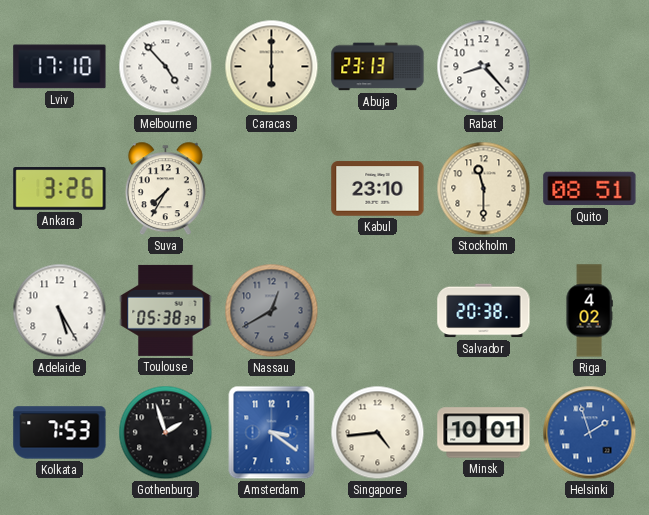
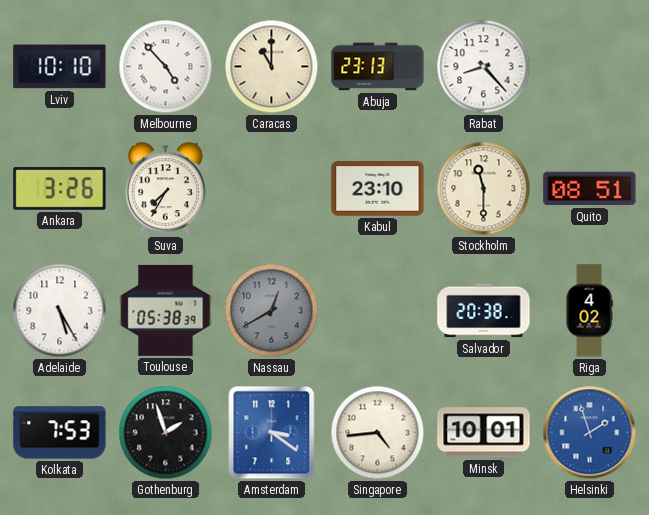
Lviv: 17:10 -> 10:10 (60, 67)
Caracas: 6:00 -> 11:00 (272, 67)
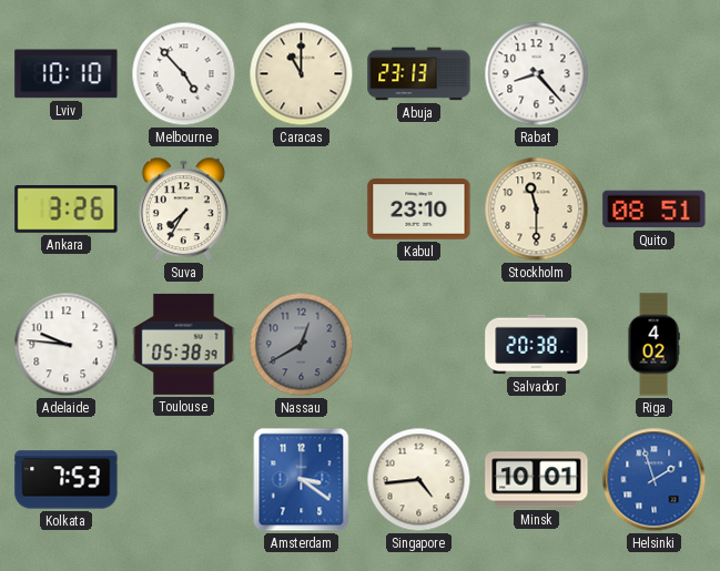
Adelaide: 5:25 -> 9:46 (67, 345)
Gothenburg: 1:57 -> none (166, 433)
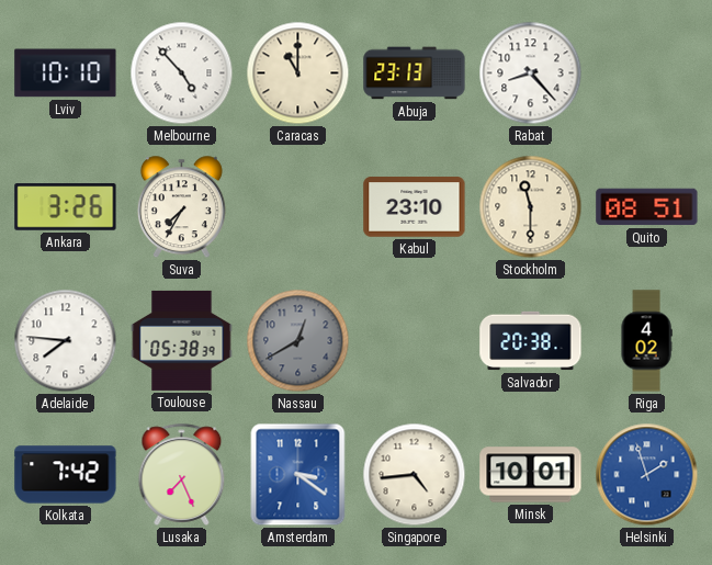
Adelaide: 9:46 -> 7:46 (66, 341)
Kolkata: 7:53 -> 7:42 (66, 475)
Lusaka: none -> 7:26 (182, 474)
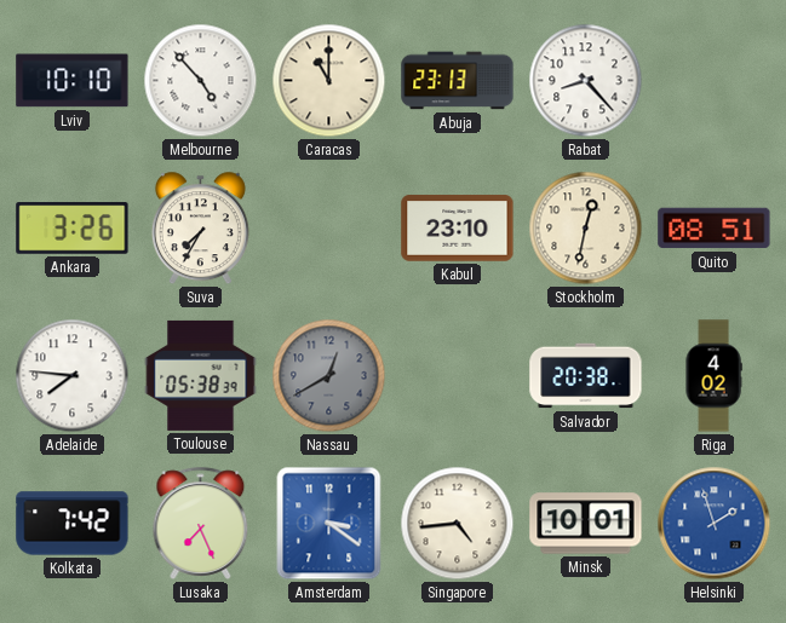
Stockholm: 11:30 -> 12:32 (586, 229)
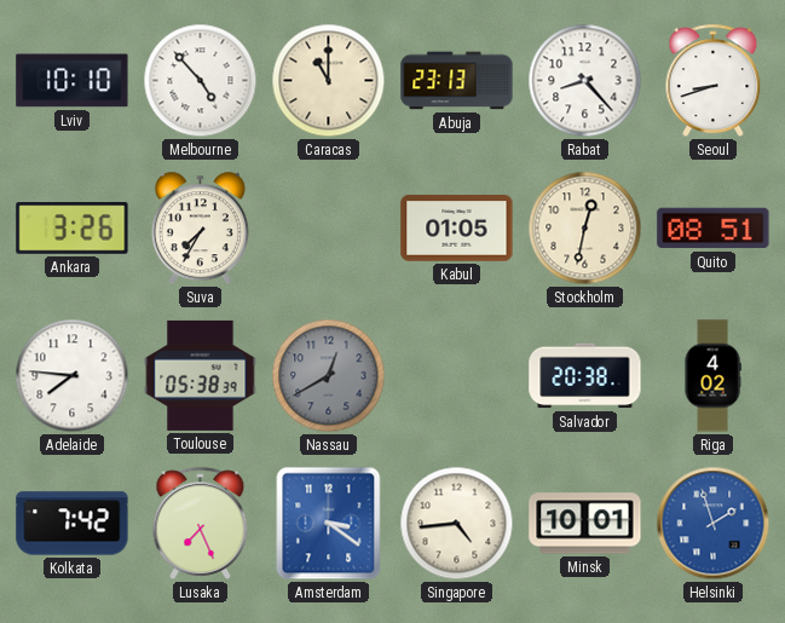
Seoul: none -> 8:42 (714, 80)
Kabul: 23:10 -> 01:05 (457, 229)
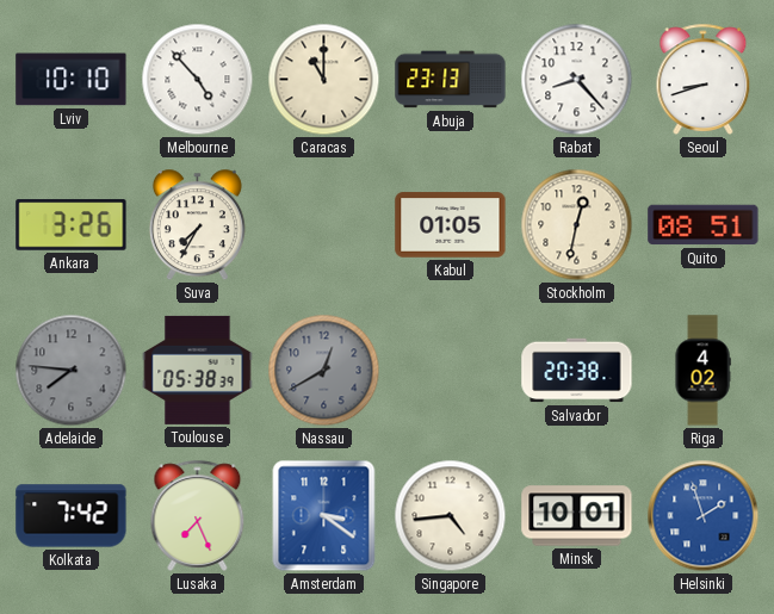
Adelaide dial: white -> grey (72, 371)
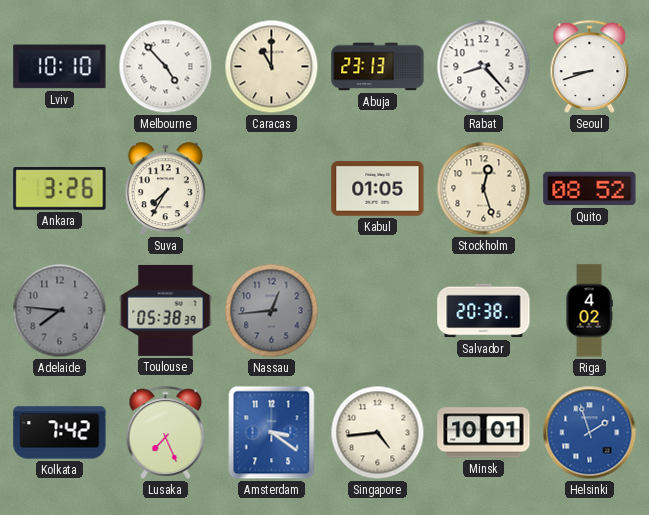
Stockholm: 12:32 -> 12:27 (484, 189)
Quito: 08:51 -> 08:52 (590, 189)
Nassau: 12:40 -> 12:44 (272, 311)
